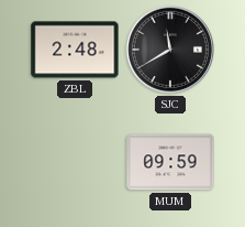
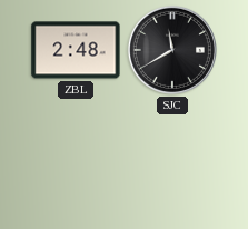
MUM: 09:59 -> none (170, 162)
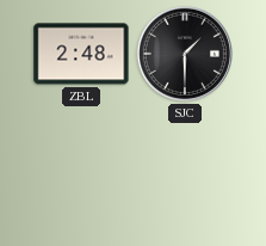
SJC: 11:40 -> 1:30 (185, 54)
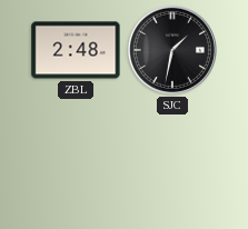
SJC: 1:30 -> 1:32 (172, 50)
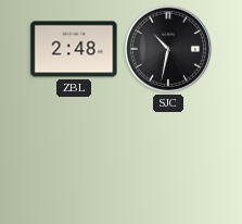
SJC: 1:32 -> 10:32 (168, 49)
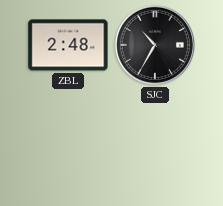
SJC: 10:32 -> 10:35 (155, 45)
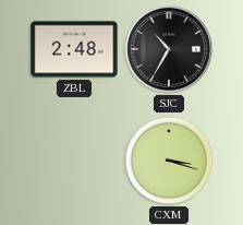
CXM: none -> 3:18 (169, 161)
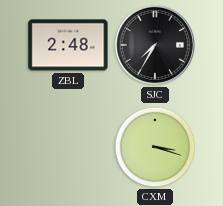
SJC: 10:35 -> 7:35 (155, 45)
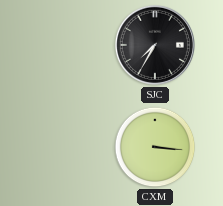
ZBL: 2:48 -> none (68, 45)
CXM: 3:18 -> 3:16 (155, 147)
